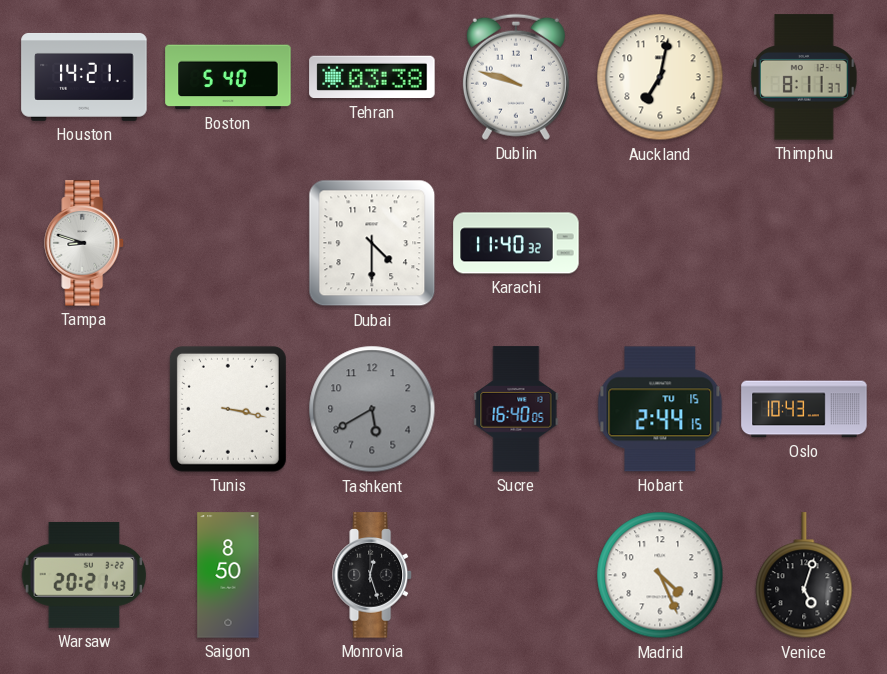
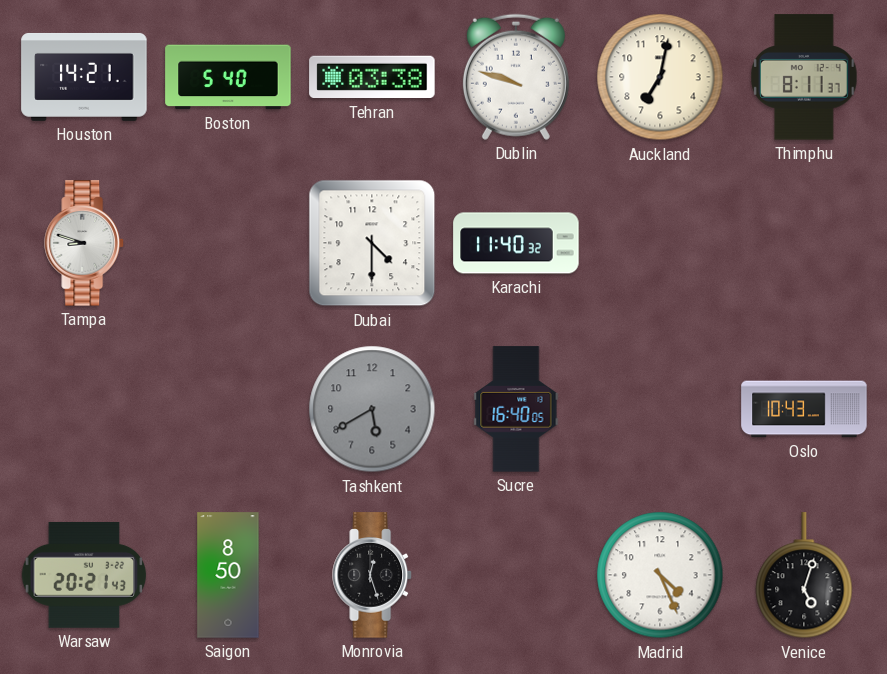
Tunis: 3:17 -> none (228, 409)
Hobart: 2:44 -> none (660, 409)
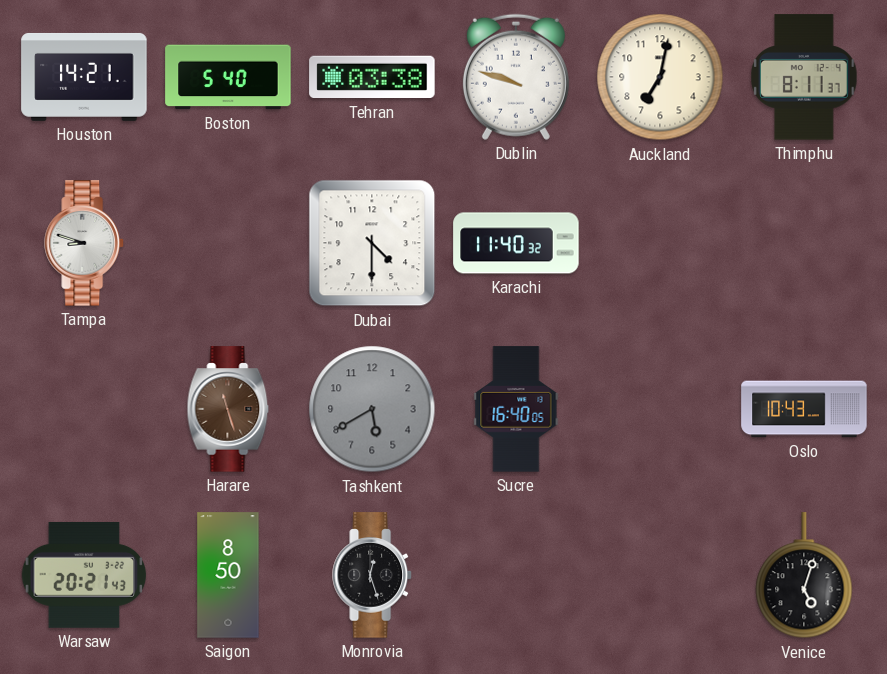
Harare: none -> 11:27 (228, 409)
Madrid: 4:26 -> none (660, 575)
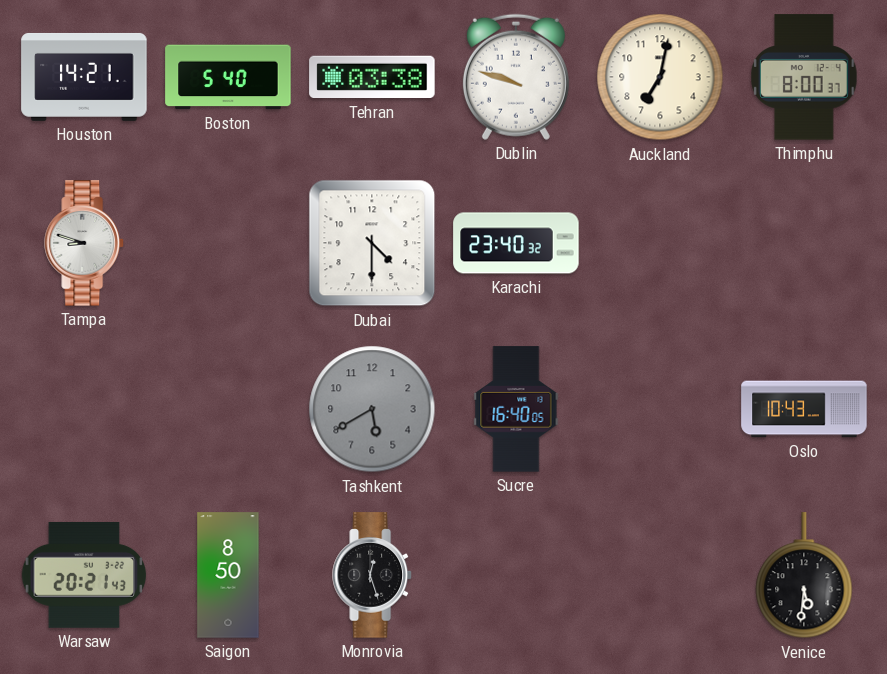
Thimphu: 8:11 -> 8:00 (805, 77)
Karachi: 11:40 -> 23:40 (516, 243)
Harare: 11:27 -> none (228, 409)
Venice: 5:03 -> 5:31 (804, 576)
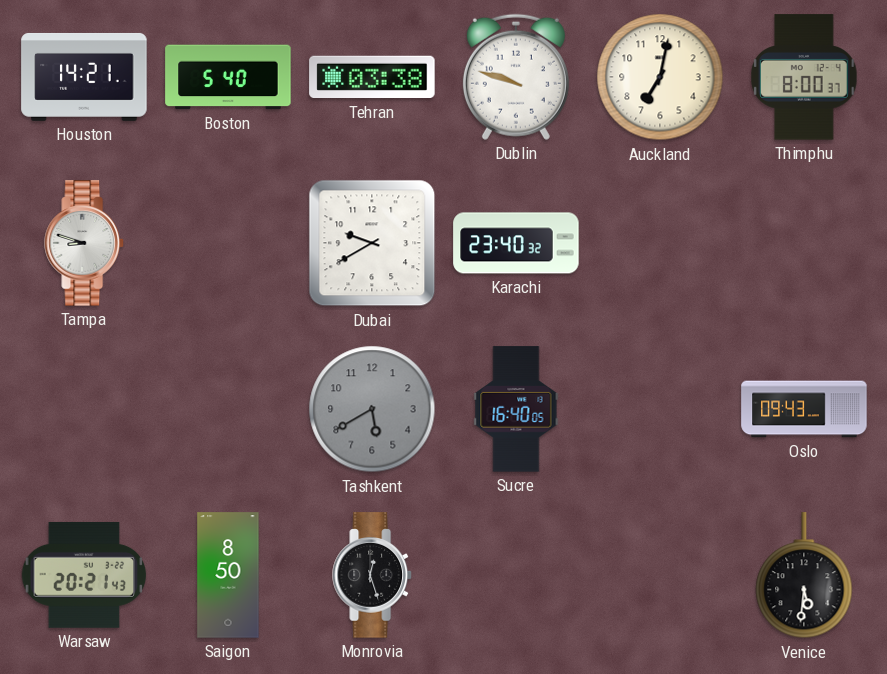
Dubai: 4:30 -> 9:40 (372, 243)
Oslo: 10:43 -> 09:43 (804, 409)
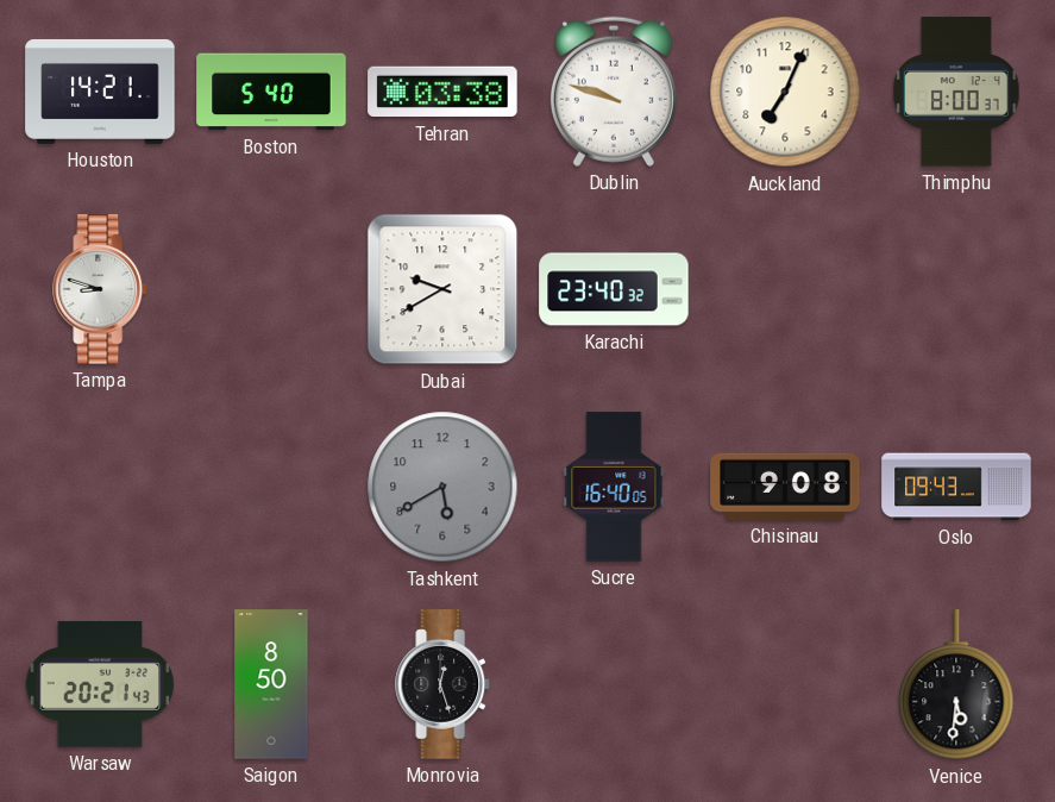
Auckland: 7:02 -> 7:04 (785, 92)
Chisinau: none -> 9:08 (785, 487)
